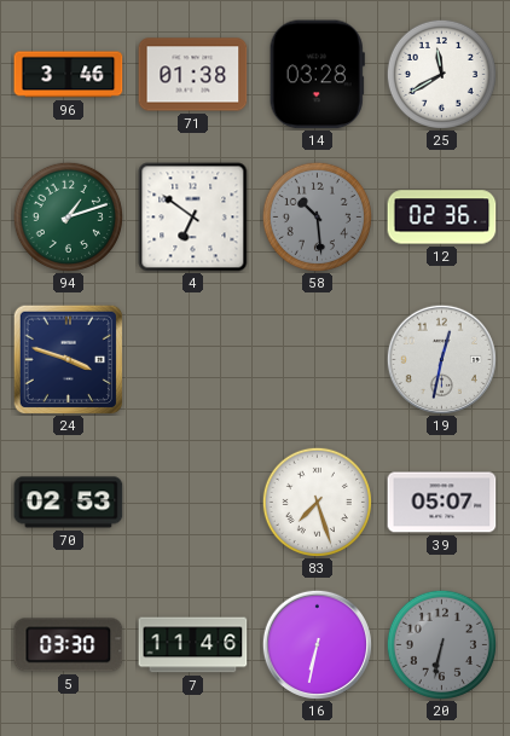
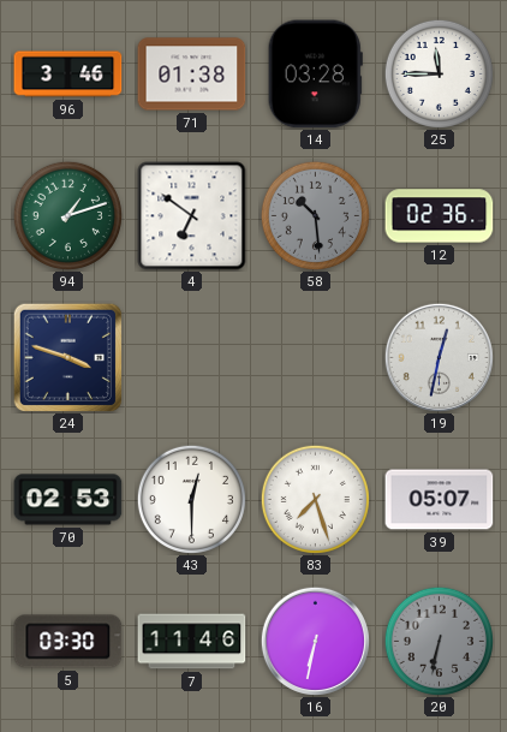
25: 11:40 -> 11:45 (439, 73)
43: none -> 12:30 (191, 499)
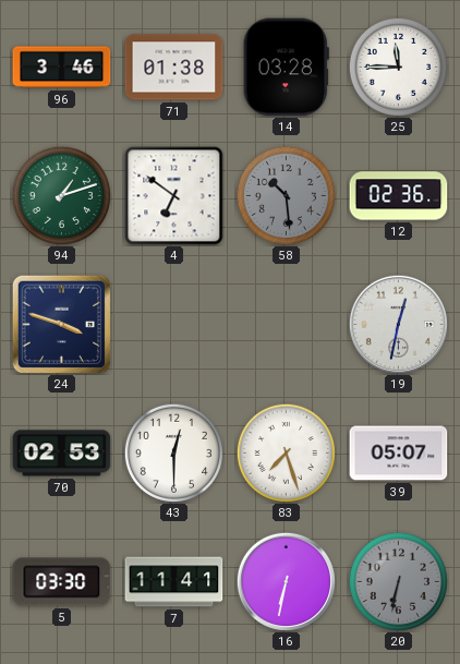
7: 11:46 -> 11:41 (174, 582)
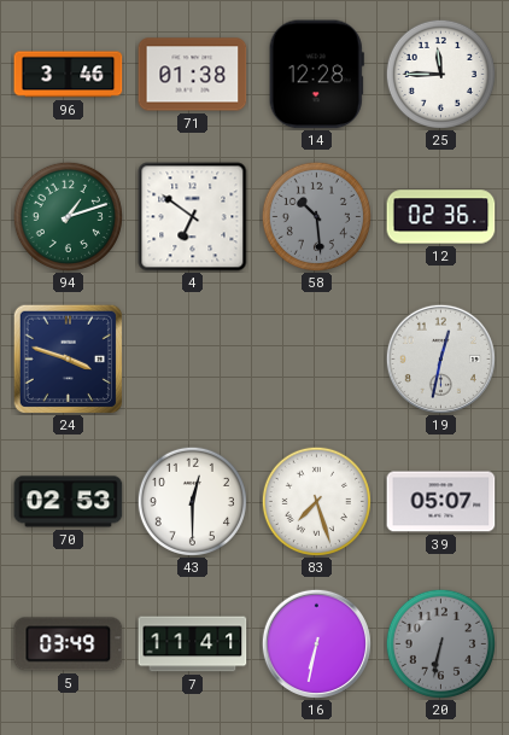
14: 03:28 -> 12:28 (316, 75)
5: 03:30 -> 03:49 (69, 644)
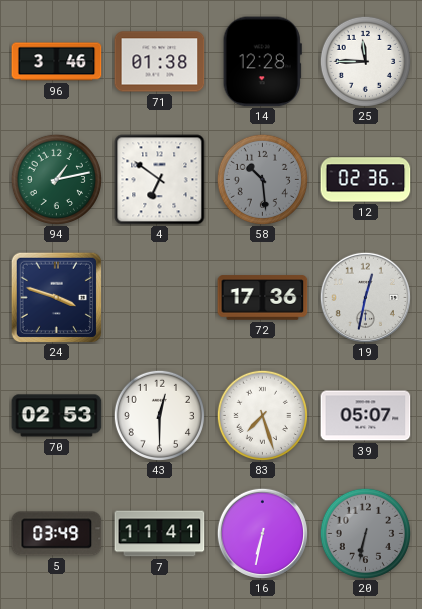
94: 1:12 -> 1:13 (56, 179)
72: none -> 17:36 (263, 298)
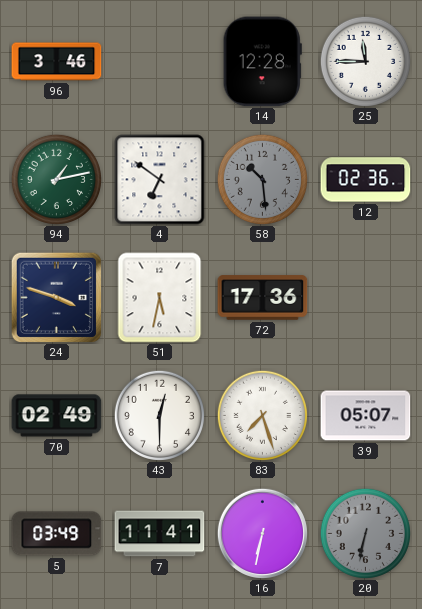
71: 01:38 -> none (160, 62)
51: none -> 5:32 (160, 298)
19: 12:32 -> none (365, 297)
70: 02:53 -> 02:49 (57, 416)
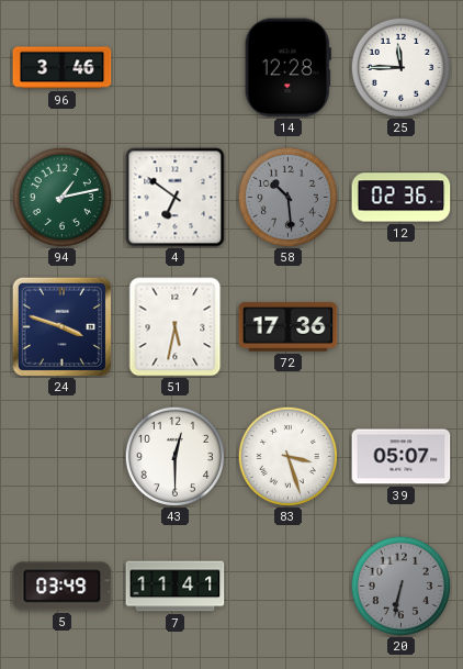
70: 02:49 -> none (57, 416)
83: 7:27 -> 3:27 (287, 456)
16: 6:32 -> none (262, 533)
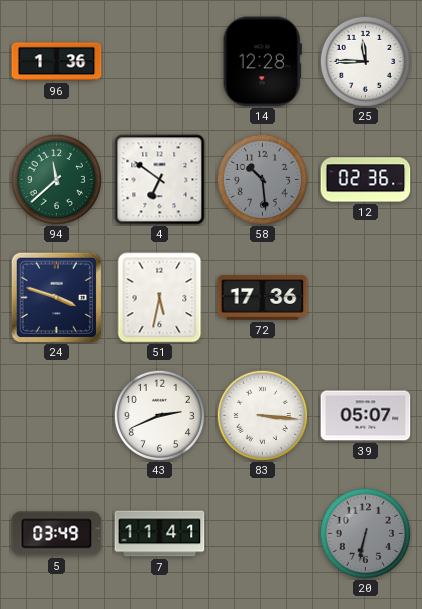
96: 3:46 -> 1:36 (57, 62)
94: 1:13 -> 11:38 (56, 179)
43: 12:30 -> 2:41 (159, 415)
83: 3:27 -> 3:16 (262, 415)
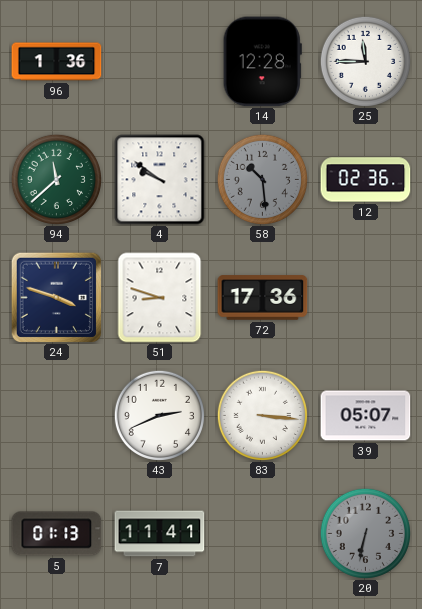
4: 6:51 -> 9:51 (160, 180)
51: 5:32 -> 8:48 (160, 298)
5: 03:49 -> 01:13 (57, 534)
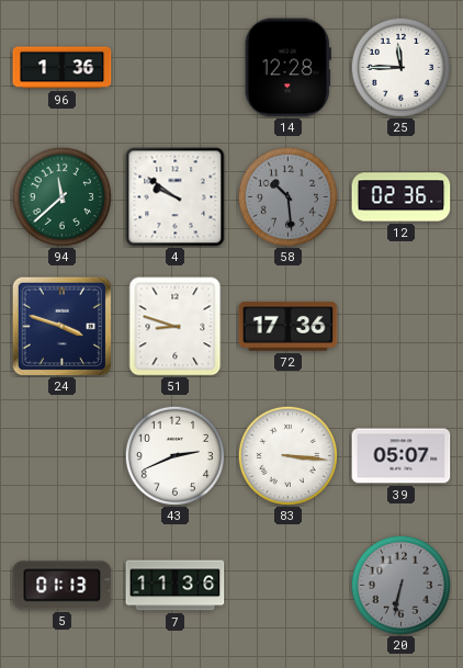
7: 11:41 -> 11:36 (176, 586)
